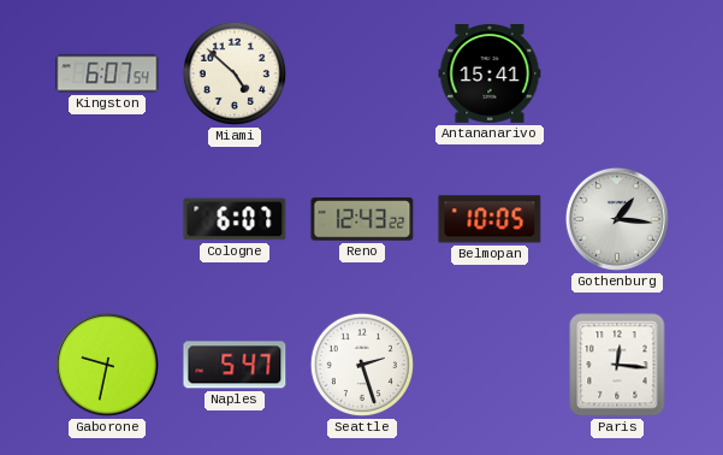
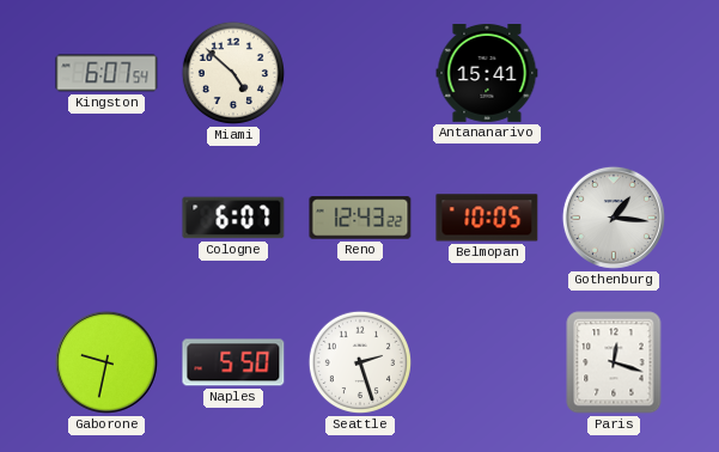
Naples: 5:47 -> 5:50 (233, 362)
Paris: 12:16 -> 12:18 (614, 362)
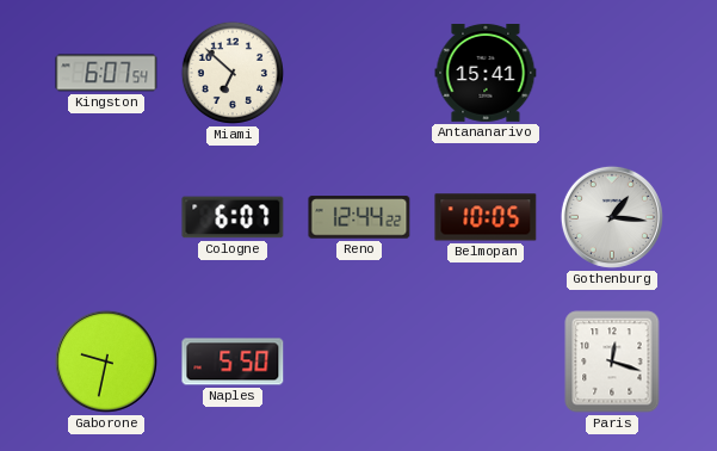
Miami: 4:52 -> 6:52 (233, 73)
Reno: 12:43 -> 12:44 (359, 217)
Seattle: 2:27 -> none (360, 362)
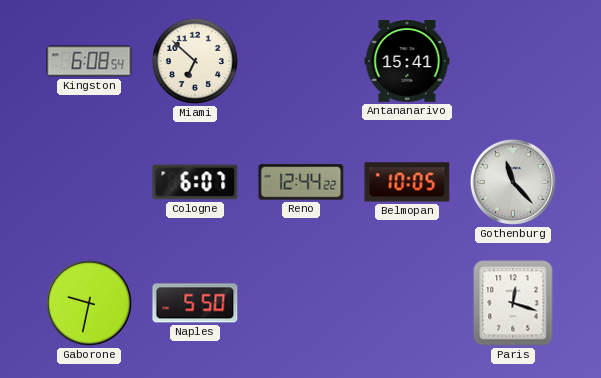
Kingston: 6:07 -> 6:08 (89, 61)
Gothenburg: 1:16 -> 11:23 (513, 182)
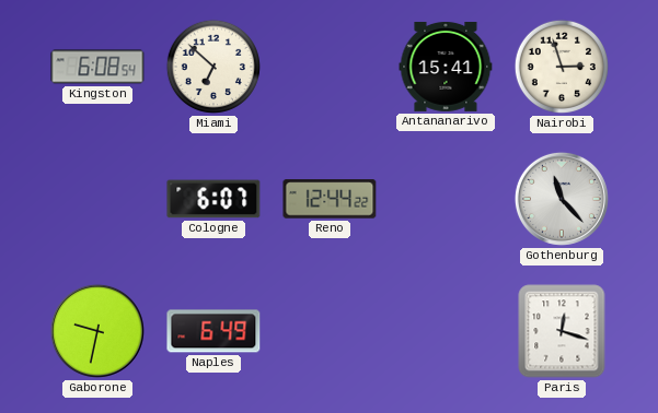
Nairobi: none -> 2:57 (562, 67)
Belmopan: 10:05 -> none (407, 182)
Naples: 5:50 -> 6:49 (213, 331)
